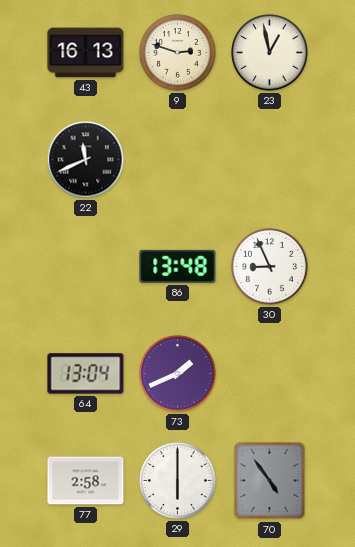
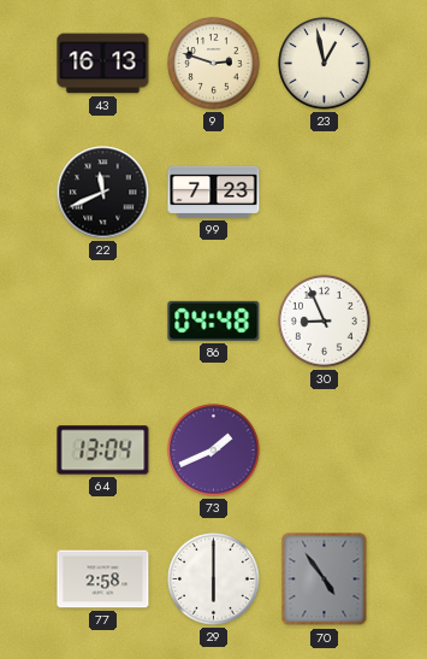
99: none -> 7:23 (214, 192)
86: 13:48 -> 04:48 (214, 320)
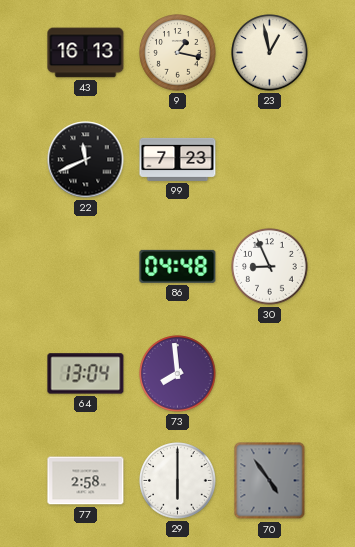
9: 2:48 -> 1:17 (178, 53)
73: 1:41 -> 7:59 (178, 374)
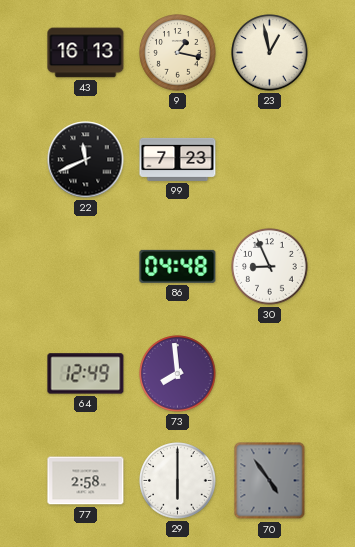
64: 13:04 -> 12:49 (86, 374)
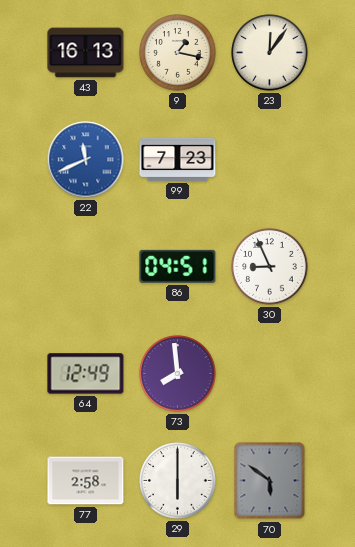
23: 12:58 -> 12:06 (270, 53)
22 dial: black -> blue (86, 160)
86: 04:48 -> 04:51 (178, 266)
70: 4:54 -> 5:51 (270, 481)
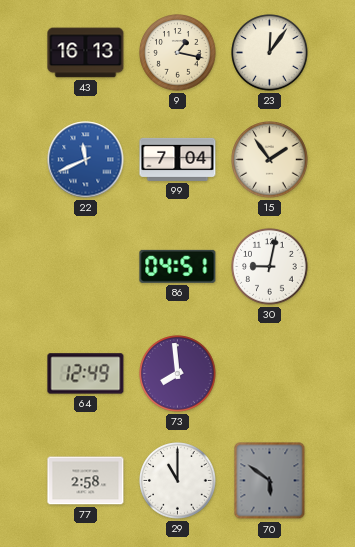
99: 7:23 -> 7:04 (178, 159)
15: none -> 1:54 (270, 160)
30: 8:56 -> 9:02 (270, 267)
29: 6:00 -> 11:00 (178, 481)
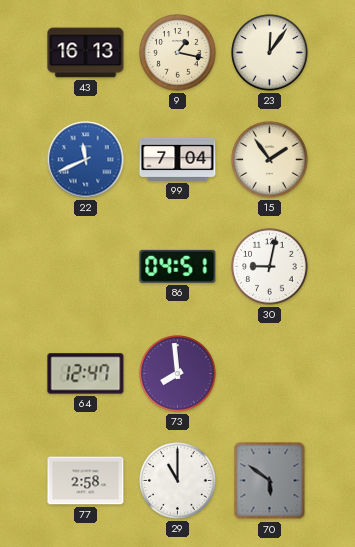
64: 12:49 -> 12:47 (86, 374)
